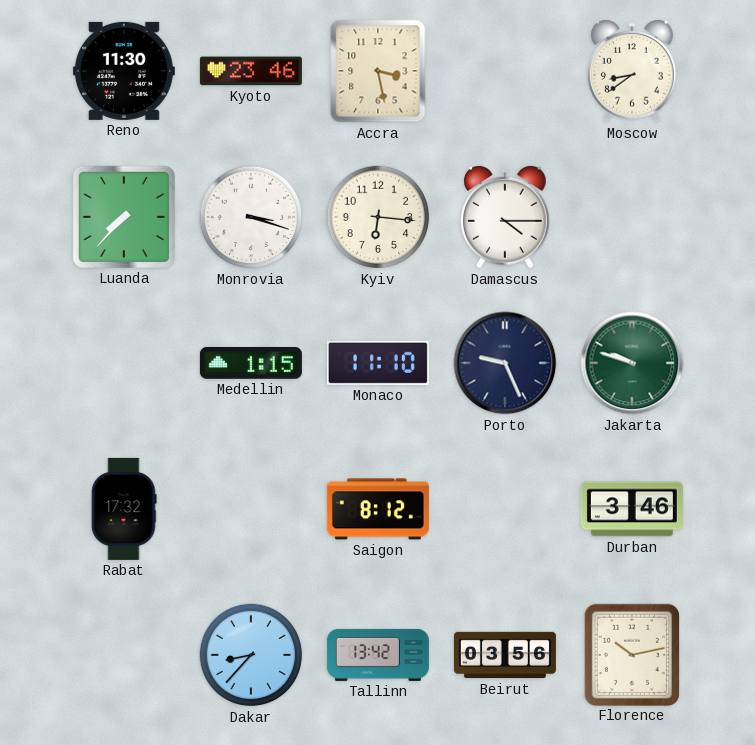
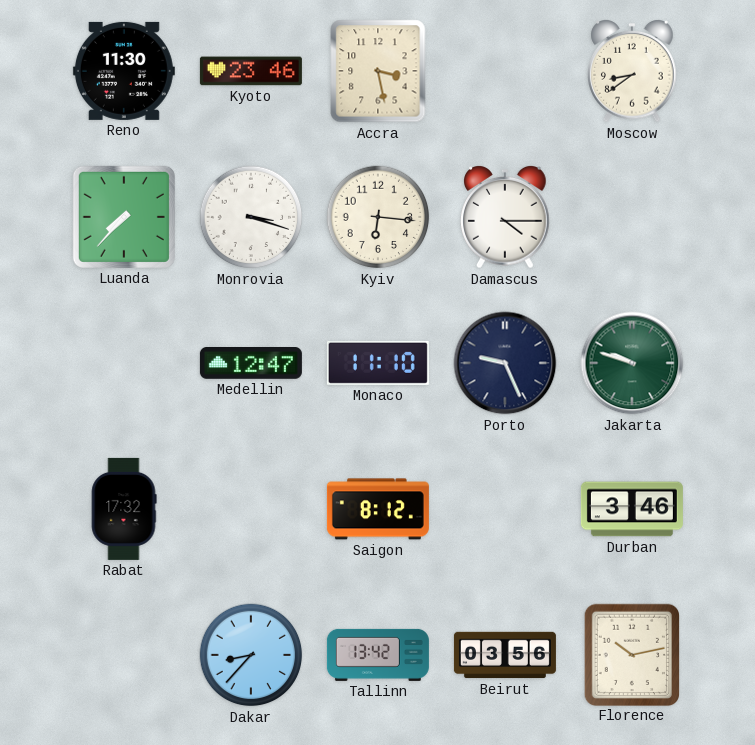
Medellin: 1:15 -> 12:47 (251, 363)
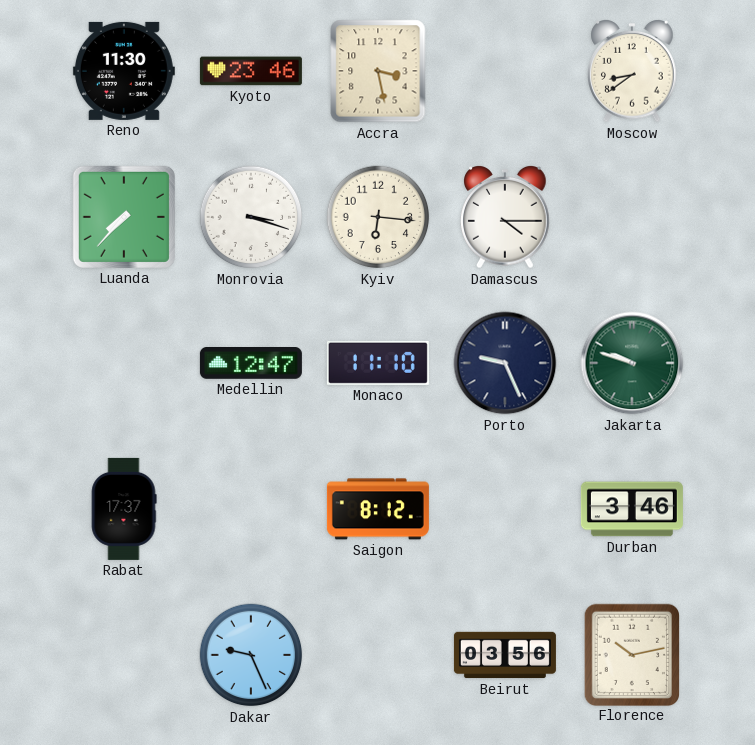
Rabat: 17:32 -> 17:37 (124, 509)
Dakar: 8:37 -> 9:26 (251, 655)
Tallinn: 13:42 -> none (378, 655)
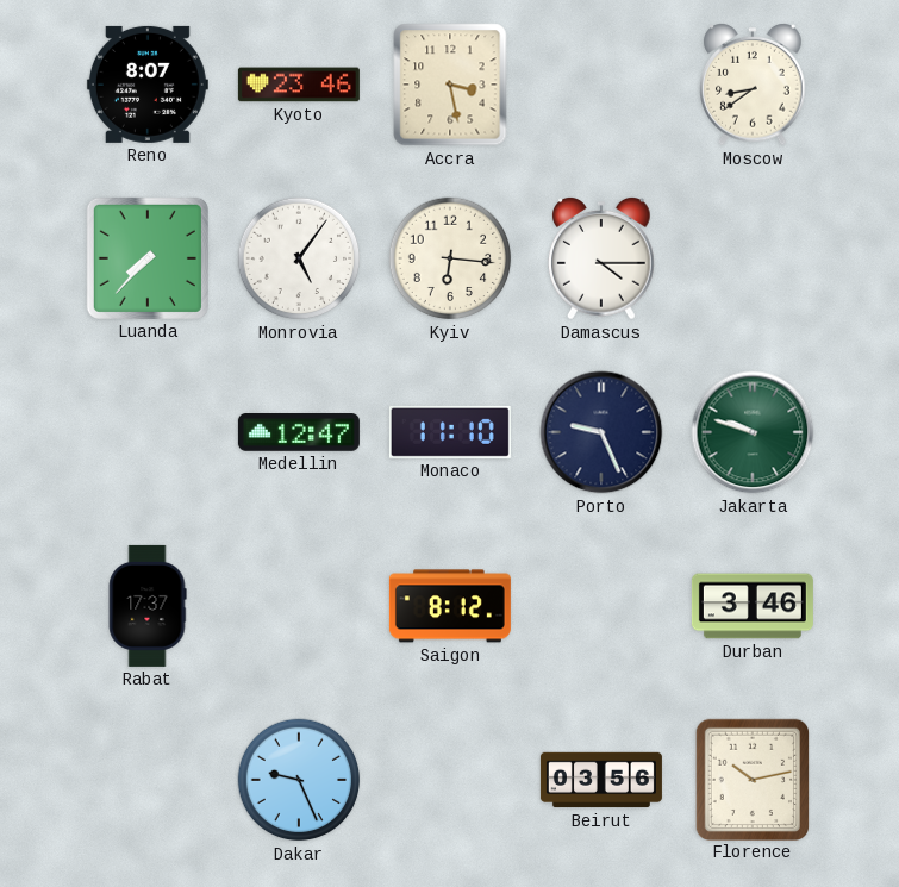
Reno: 11:30 -> 8:07 (148, 85)
Monrovia: 3:18 -> 5:06 (299, 258)
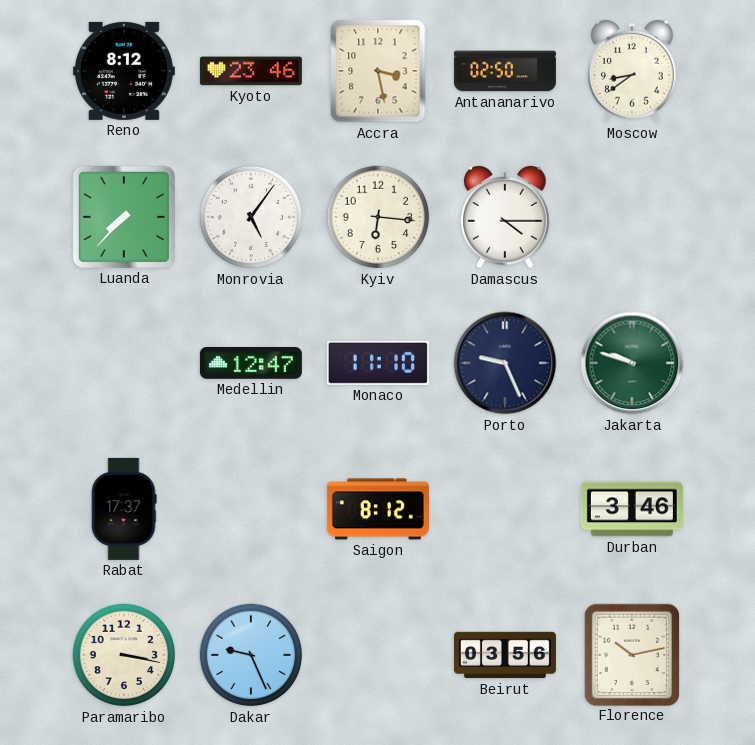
Reno: 8:07 -> 8:12 (124, 71)
Antananarivo: none -> 02:50 (505, 71)
Paramaribo: none -> 3:17 (124, 655)
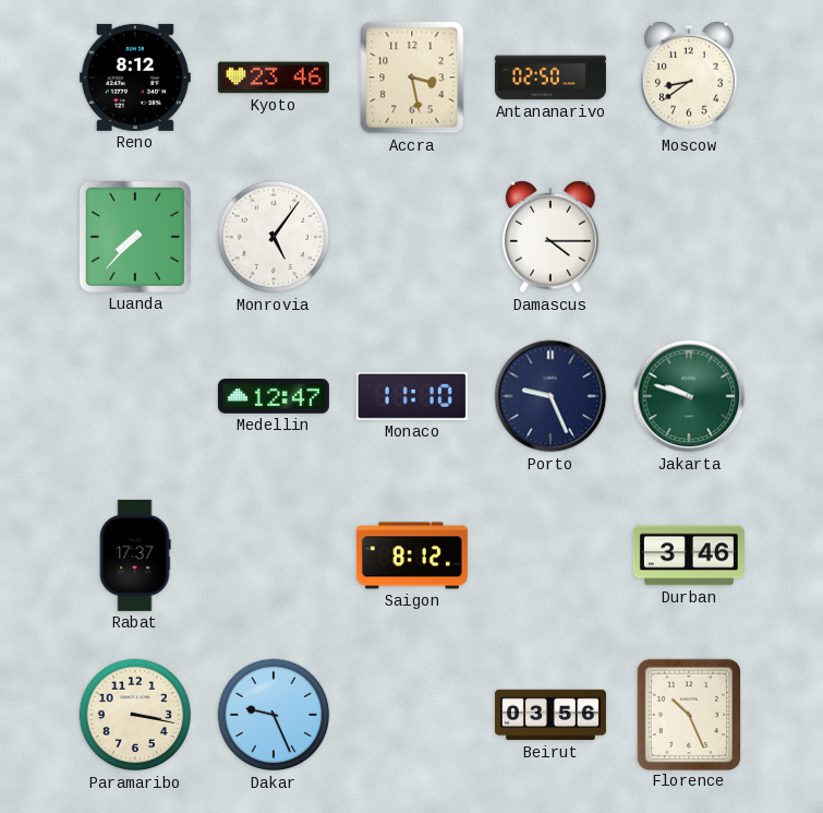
Kyiv: 6:16 -> none (378, 217)
Florence: 10:13 -> 10:26 (688, 714)
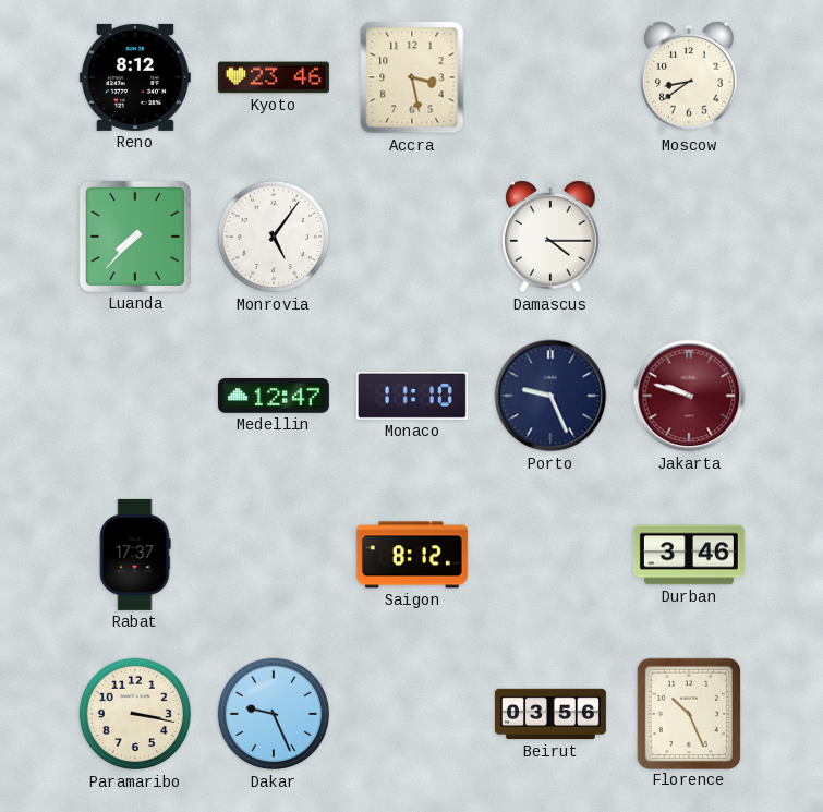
Antananarivo: 02:50 -> none (550, 77)
Jakarta dial: green -> burgundy (689, 396)
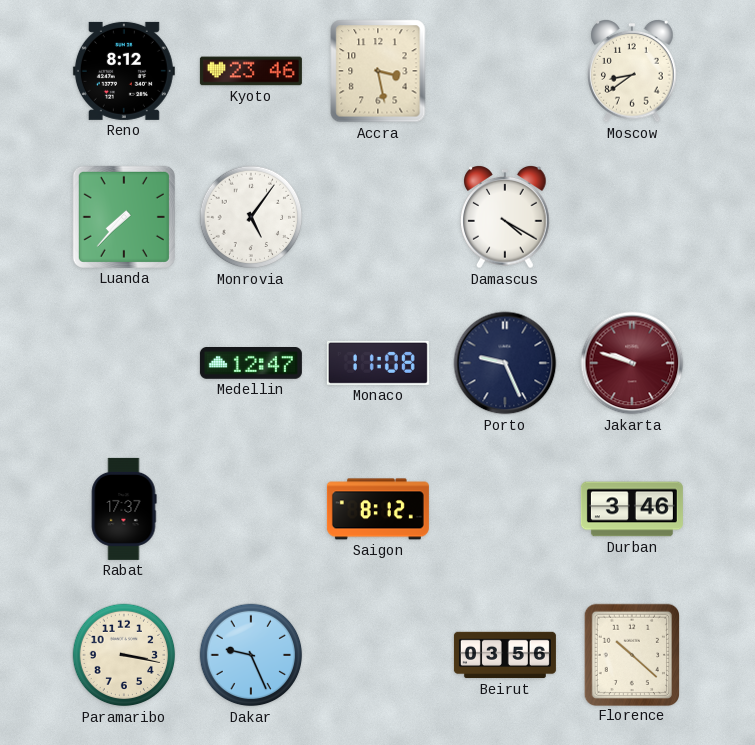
Damascus: 4:15 -> 4:20 (505, 218)
Monaco: 11:10 -> 11:08 (378, 363)
Florence: 10:26 -> 10:22 (631, 654)
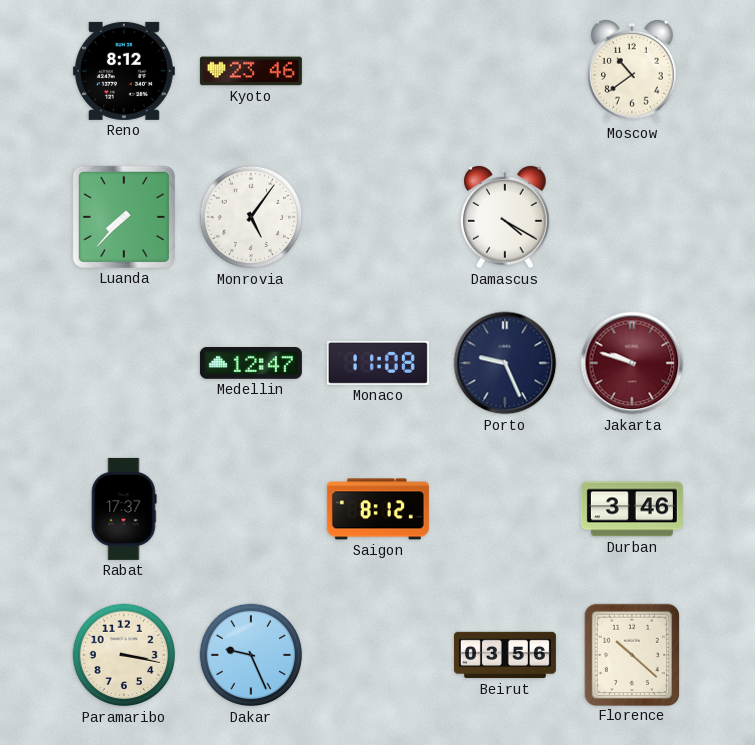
Accra: 3:28 -> none (378, 71)
Moscow: 8:39 -> 10:39 (632, 72)
